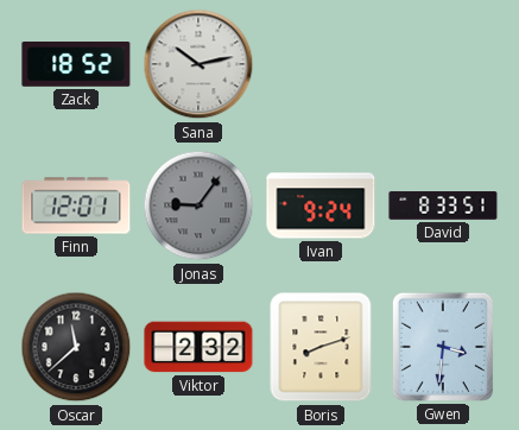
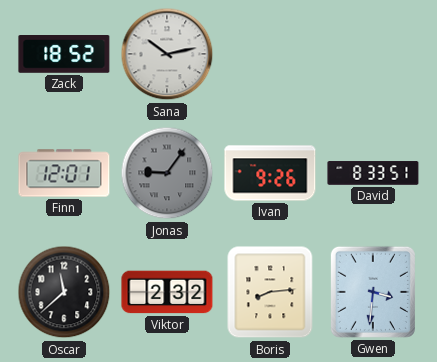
Ivan: 9:24 -> 9:26 (270, 173)
Boris: 8:12 -> 8:14 (270, 292)
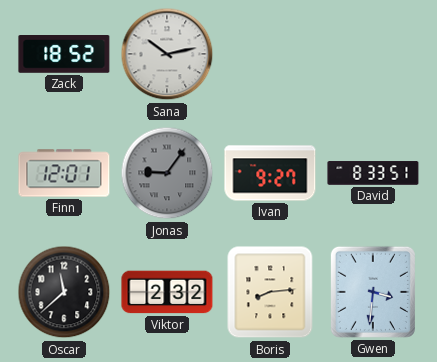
Ivan: 9:26 -> 9:27 (270, 173)
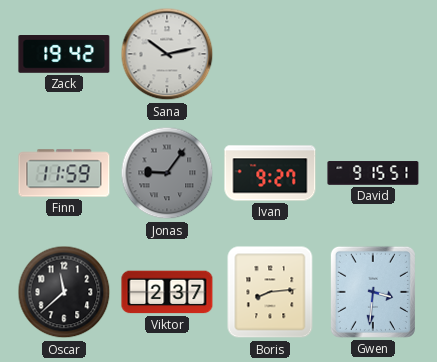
Zack: 18:52 -> 19:42 (64, 55)
Finn: 12:01 -> 11:59 (64, 173)
David: 8:33 -> 9:15 (373, 173)
Viktor: 2:32 -> 2:37 (167, 292)
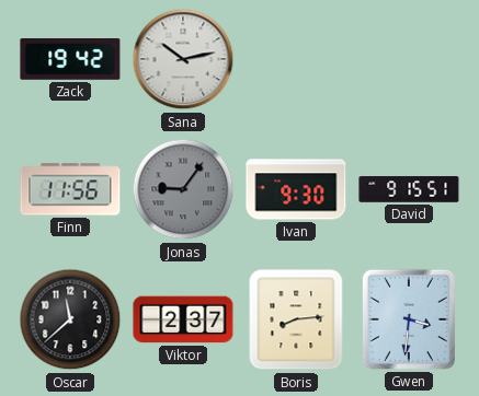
Finn: 11:59 -> 11:56 (70, 189)
Ivan: 9:27 -> 9:30 (296, 189)
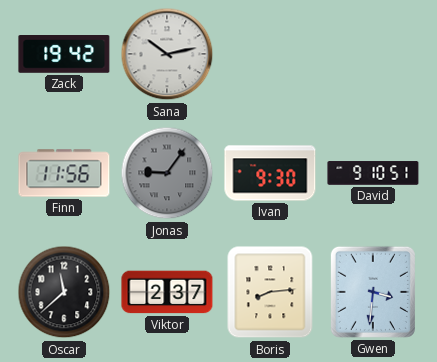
David: 9:15 -> 9:10 (373, 173)
